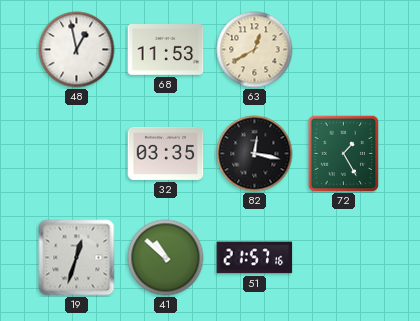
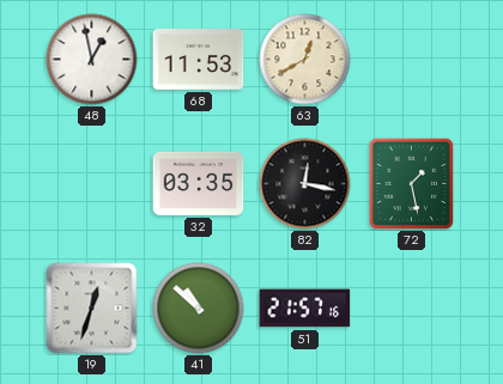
72: 1:25 -> 1:28 (411, 183)
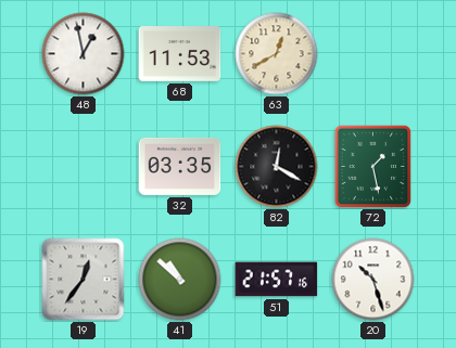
82: 12:17 -> 12:20 (277, 167)
19: 12:33 -> 12:36 (84, 280)
20: none -> 10:27 (373, 280)
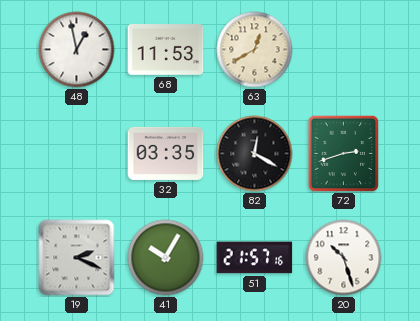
72: 1:28 -> 2:42 (343, 153)
19: 12:36 -> 2:19 (77, 258)
41: 10:52 -> 10:05 (166, 258)
